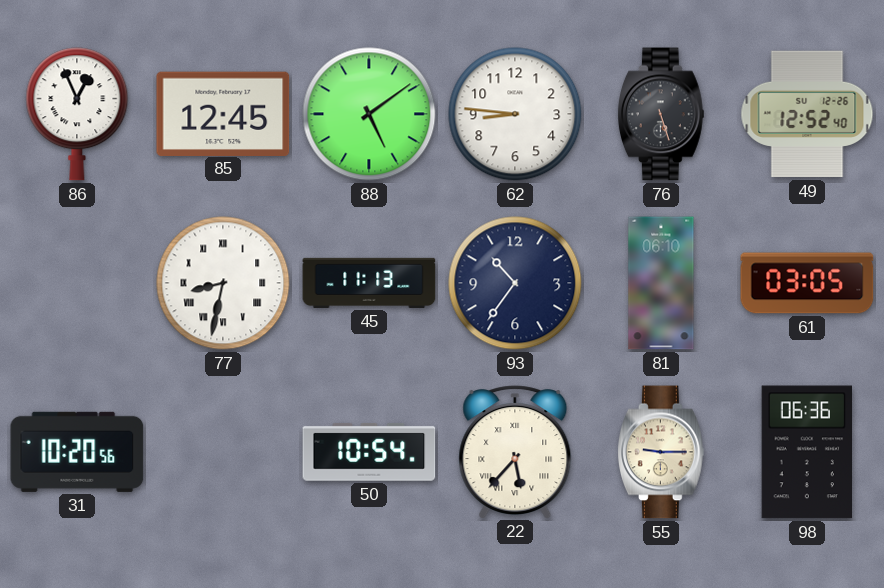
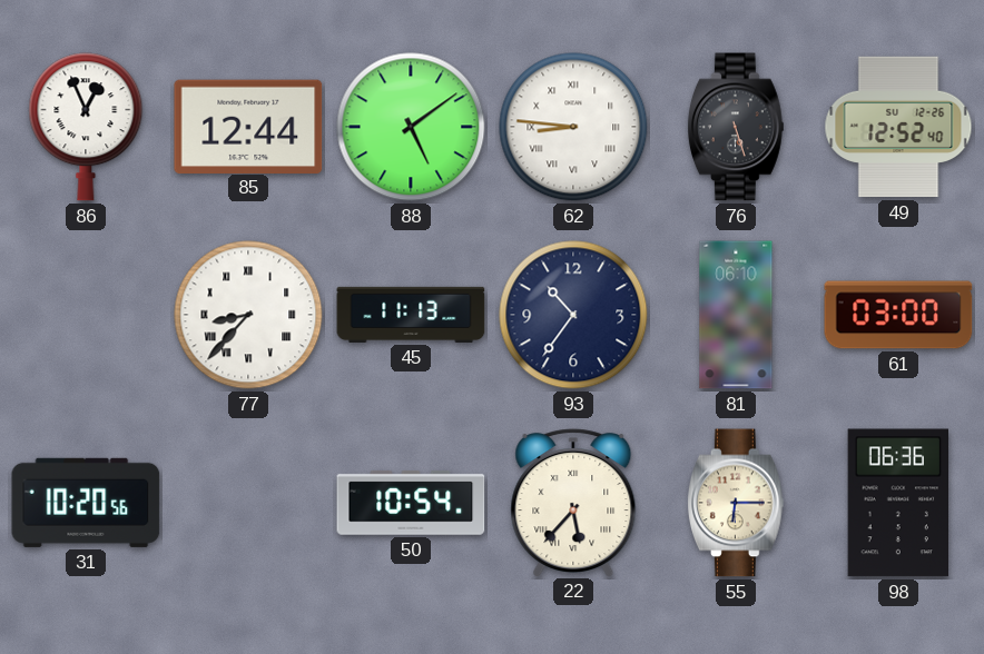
85: 12:45 -> 12:44 (248, 126)
62 numerals: Arabic -> Roman (573, 127)
77: 8:32 -> 8:37 (248, 315)
61: 03:05 -> 03:00 (898, 315)
55: 9:15 -> 6:15 (736, 503)
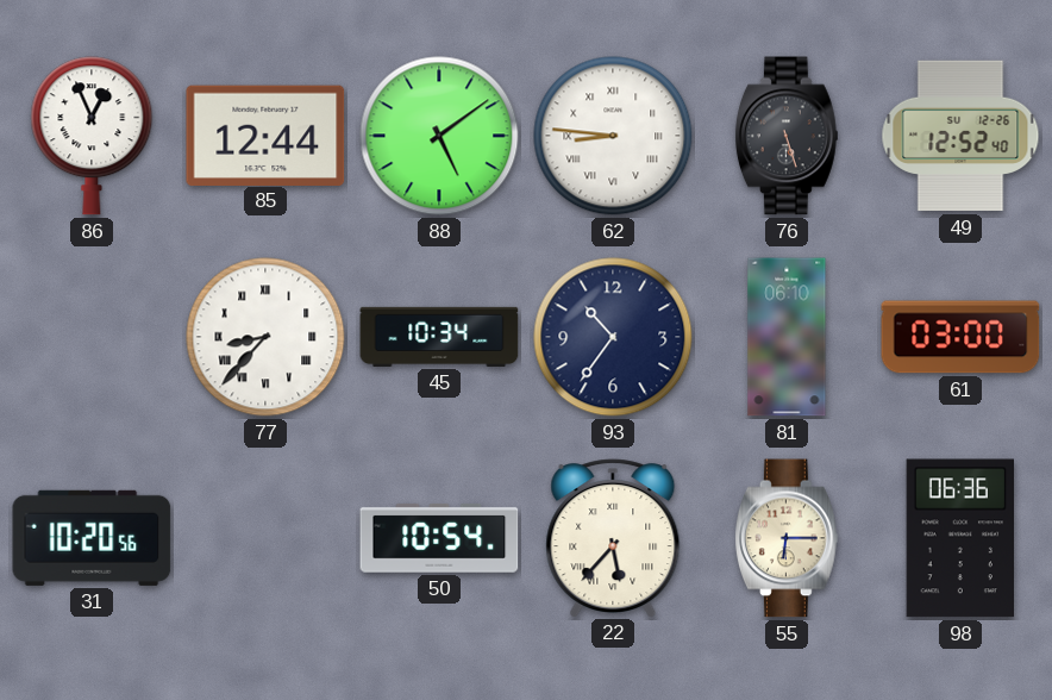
45: 11:13 -> 10:34 (439, 337)
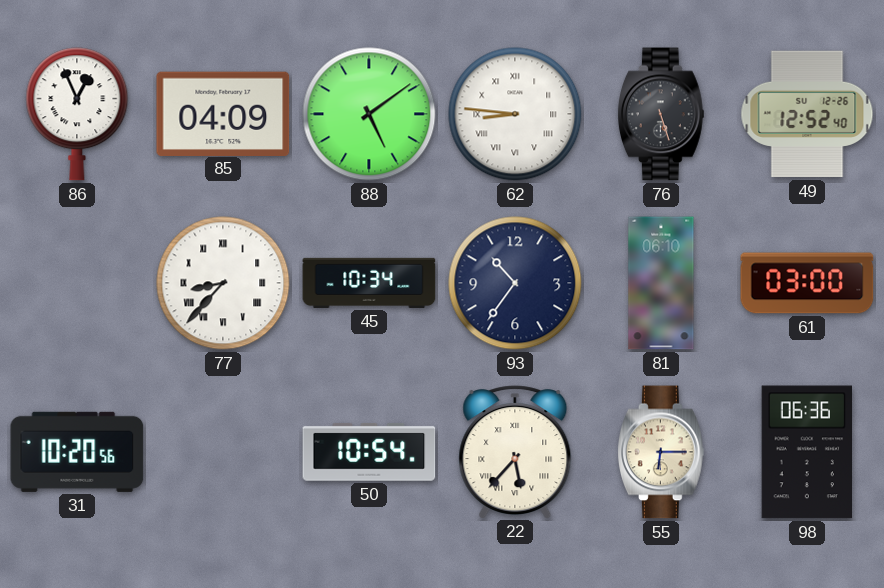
85: 12:44 -> 04:09 (223, 113)
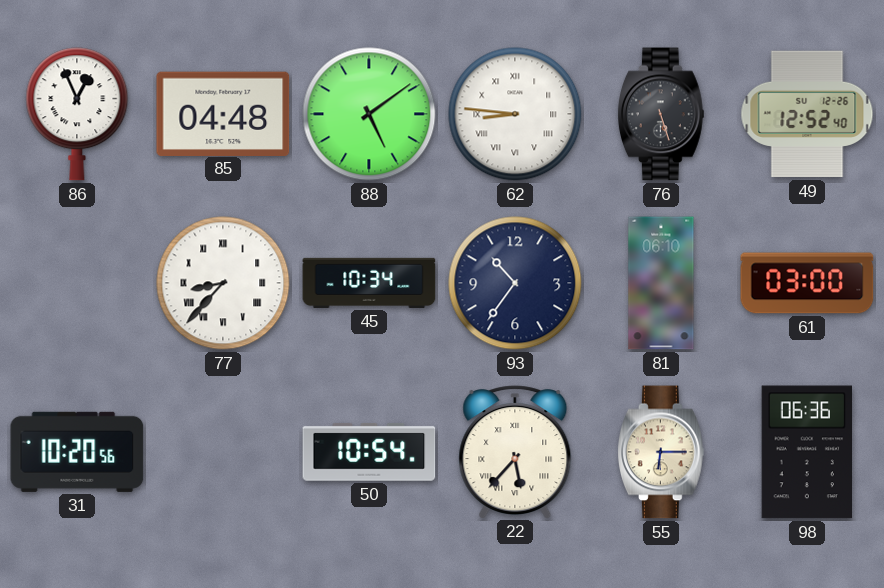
85: 04:09 -> 04:48 (223, 113)
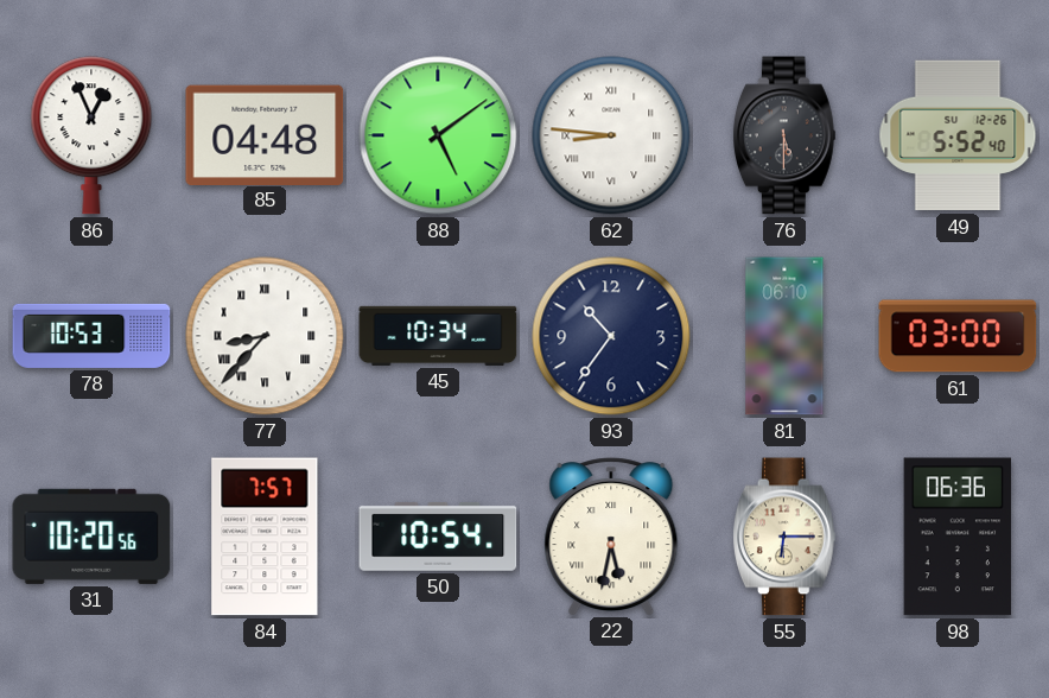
76: 5:27 -> 5:30 (784, 135)
49: 12:52 -> 5:52 (958, 135)
78: none -> 10:53 (91, 336)
84: none -> 7:57 (265, 537)
22: 5:37 -> 5:32 (611, 537)
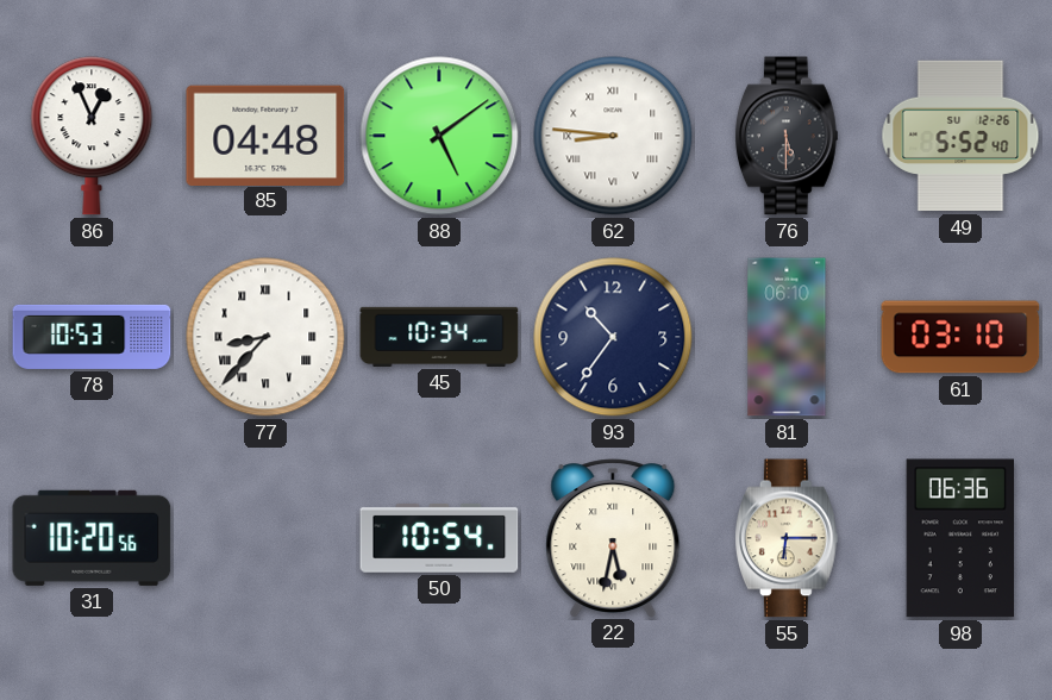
61: 03:00 -> 03:10 (960, 337)
84: 7:57 -> none (265, 537)
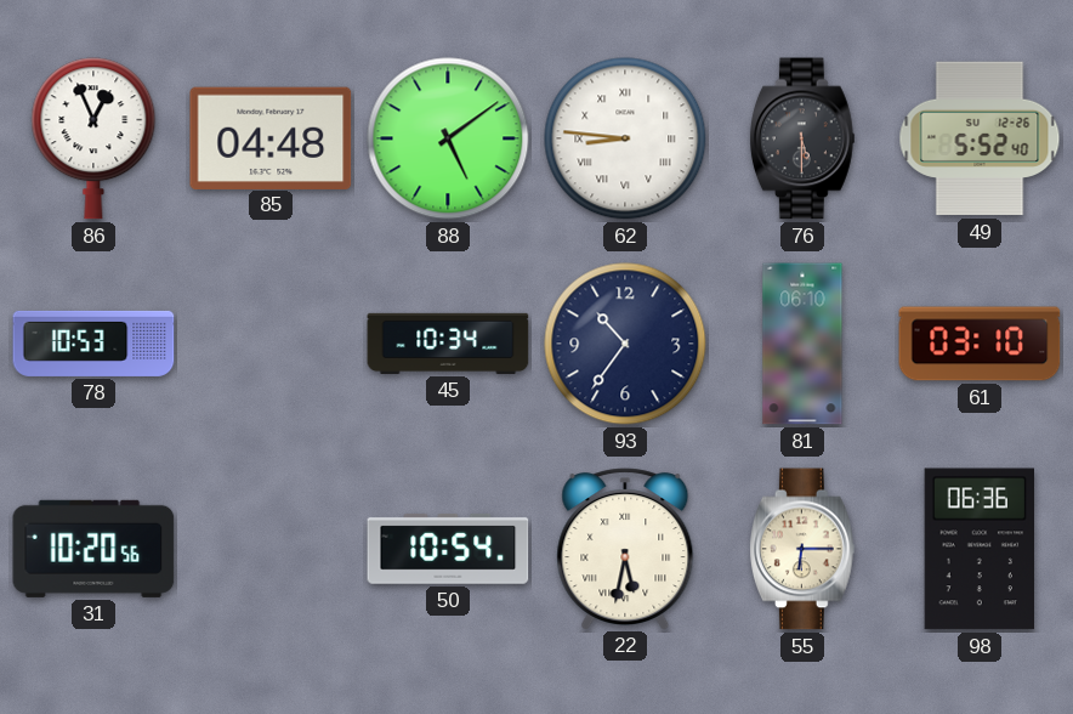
77: 8:37 -> none (265, 337)
